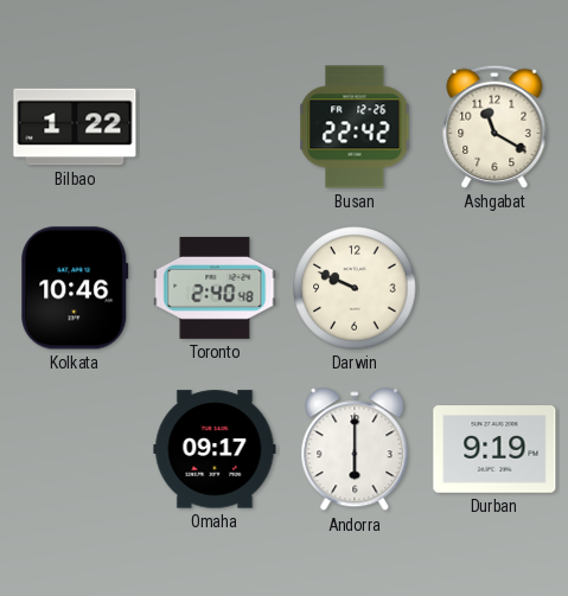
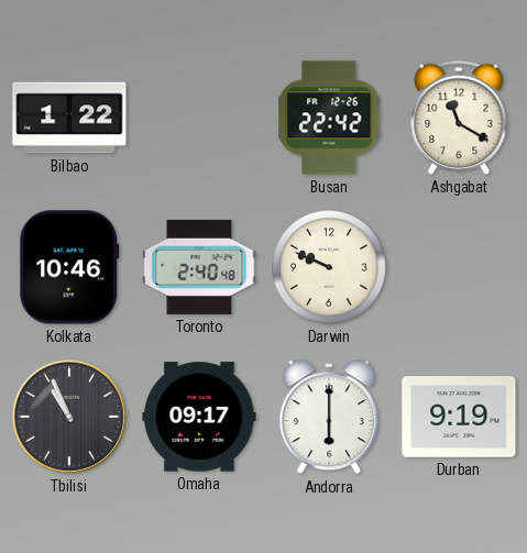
Tbilisi: none -> 10:56 (69, 417)
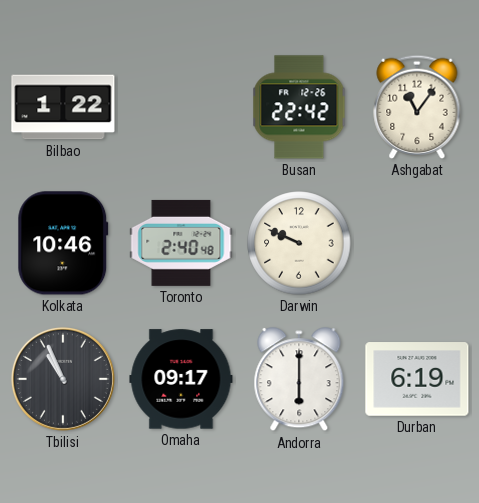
Ashgabat: 11:20 -> 11:06 (417, 107)
Durban: 9:19 -> 6:19 (417, 379)
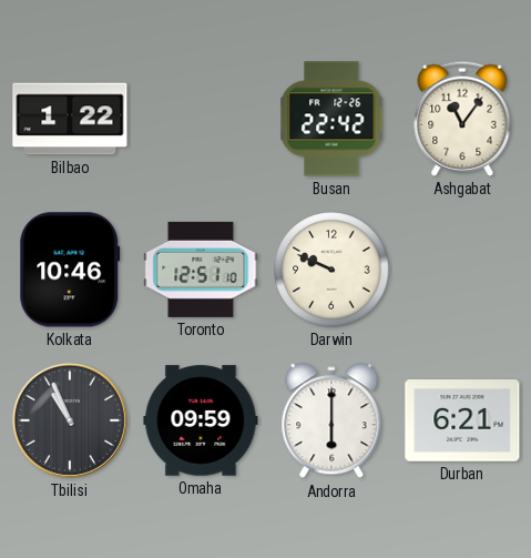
Toronto: 2:40 -> 12:51 (201, 270)
Omaha: 09:17 -> 09:59 (201, 420)
Durban: 6:19 -> 6:21 (462, 420)
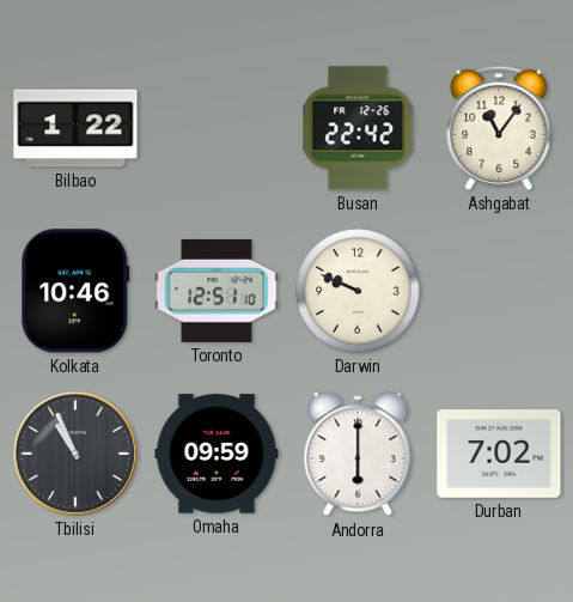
Durban: 6:21 -> 7:02 (499, 454)
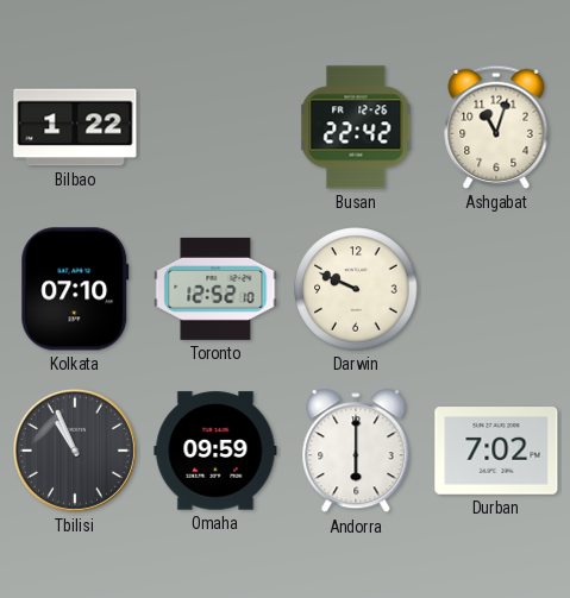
Ashgabat: 11:06 -> 11:03 (496, 127)
Kolkata: 10:46 -> 07:10 (75, 289)
Toronto: 12:51 -> 12:52 (215, 289)
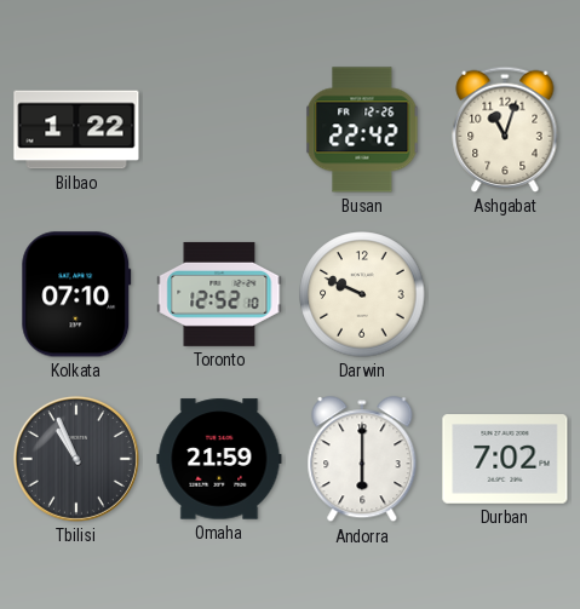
Omaha: 09:59 -> 21:59 (219, 459)
